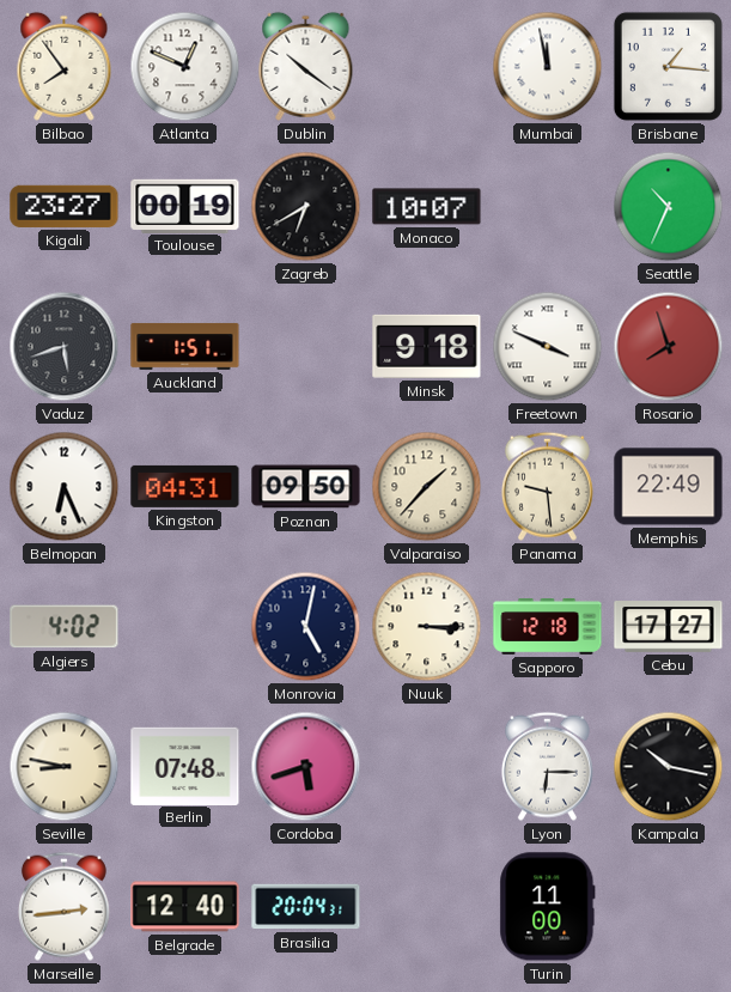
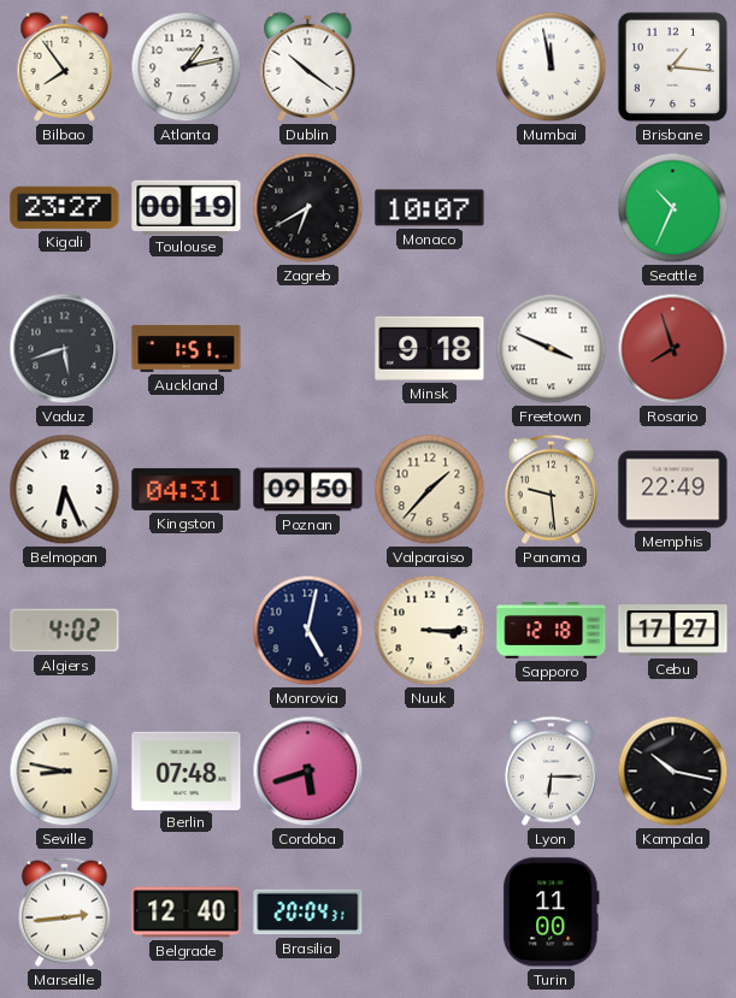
Atlanta: 12:49 -> 1:13 (187, 67)
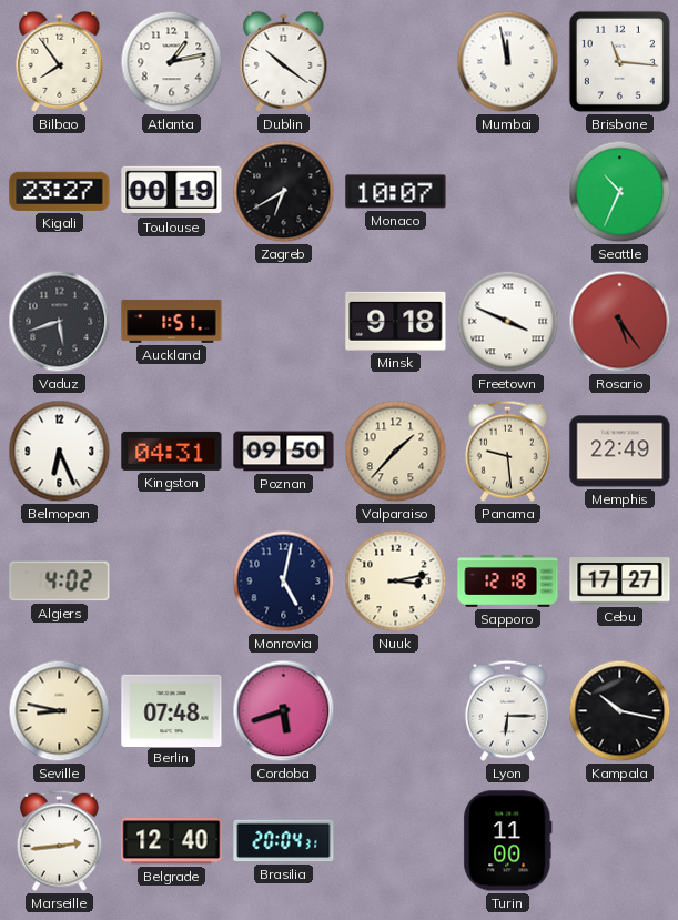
Brisbane: 1:16 -> 11:16 (619, 61)
Rosario: 7:57 -> 5:24 (620, 322)
Nuuk: 3:15 -> 3:13 (396, 582)
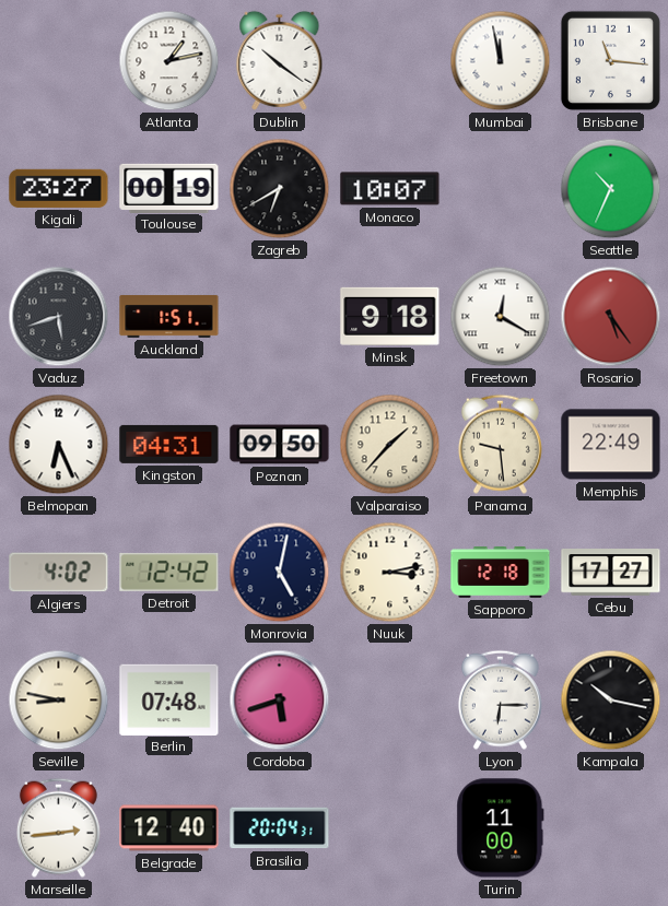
Bilbao: 7:54 -> none (60, 61)
Freetown: 3:49 -> 12:20 (501, 317)
Detroit: none -> 12:42 (169, 572)
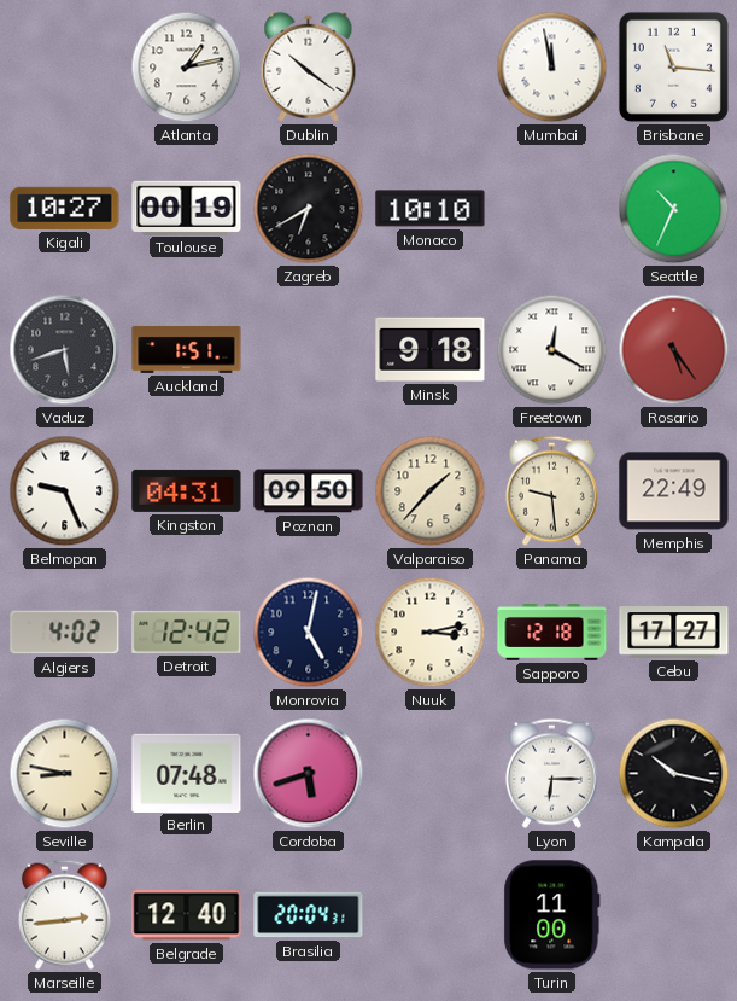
Kigali: 23:27 -> 10:27 (65, 208)
Monaco: 10:07 -> 10:10 (431, 209)
Belmopan: 6:26 -> 9:26 (65, 491)
